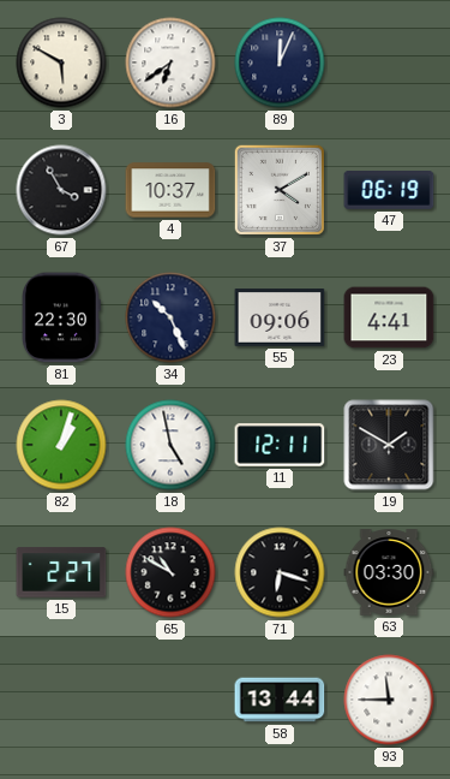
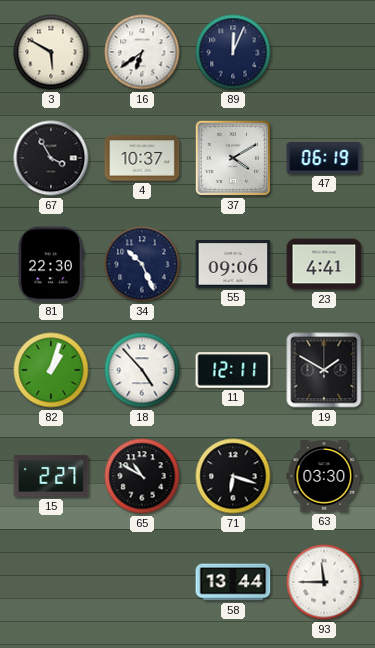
18: 4:58 -> 4:53 (142, 370)
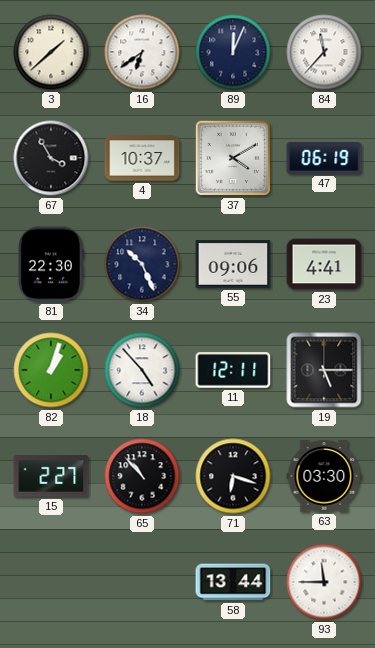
3: 5:50 -> 1:38 (51, 52)
84: none -> 11:37 (324, 52)
19: 1:50 -> 5:15 (324, 370)
65: 10:50 -> 10:53 (142, 476)
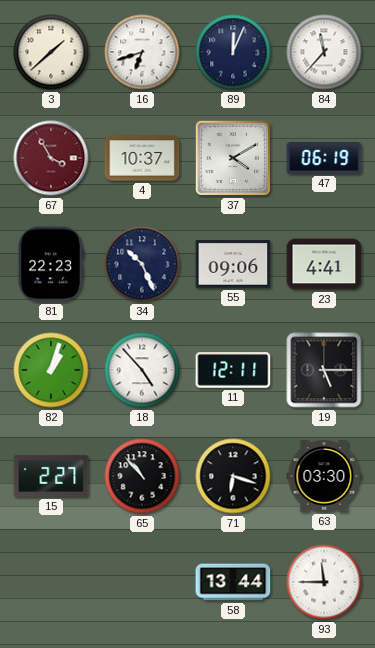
16: 6:39 -> 6:42 (142, 52)
67 dial: black -> burgundy (51, 158)
81: 22:30 -> 22:23 (51, 264)
